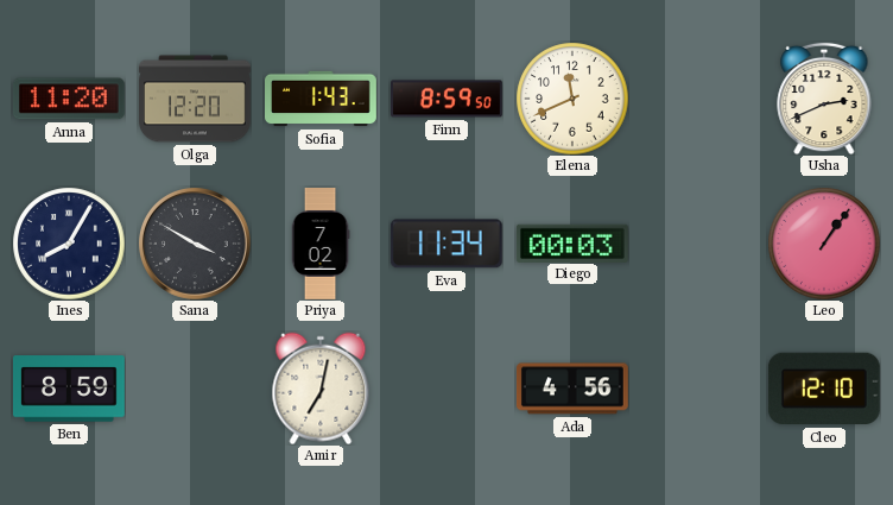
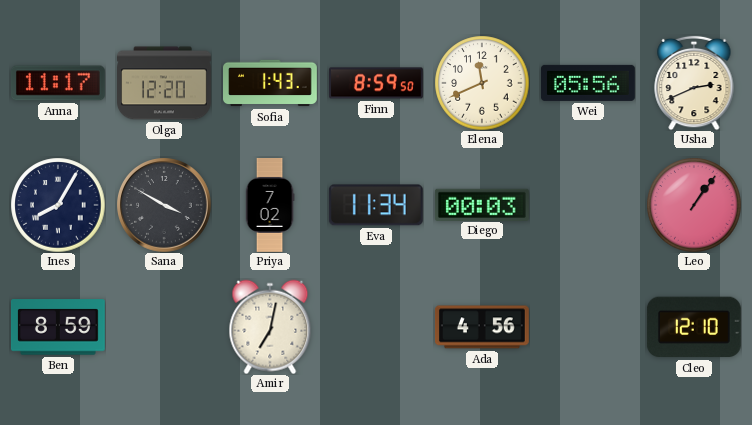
Anna: 11:20 -> 11:17 (58, 83)
Wei: none -> 05:56 (588, 83)
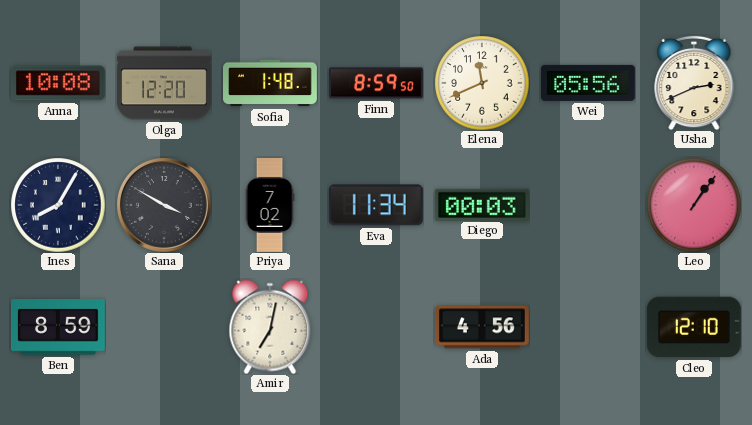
Anna: 11:17 -> 10:08 (58, 83)
Sofia: 1:43 -> 1:48 (271, 83)
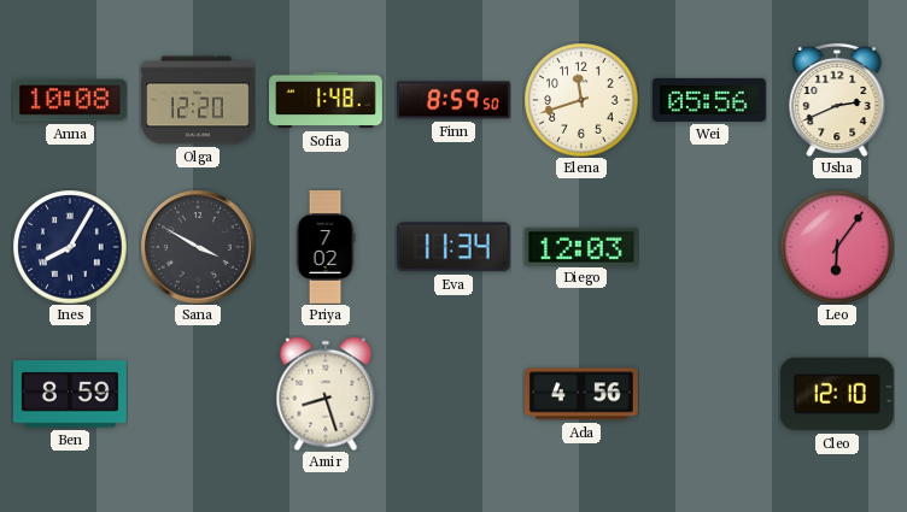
Elena: 11:41 -> 11:42 (581, 100)
Diego: 00:03 -> 12:03 (581, 246)
Leo: 1:06 -> 6:06 (837, 247)
Amir: 7:02 -> 8:27 (326, 394)
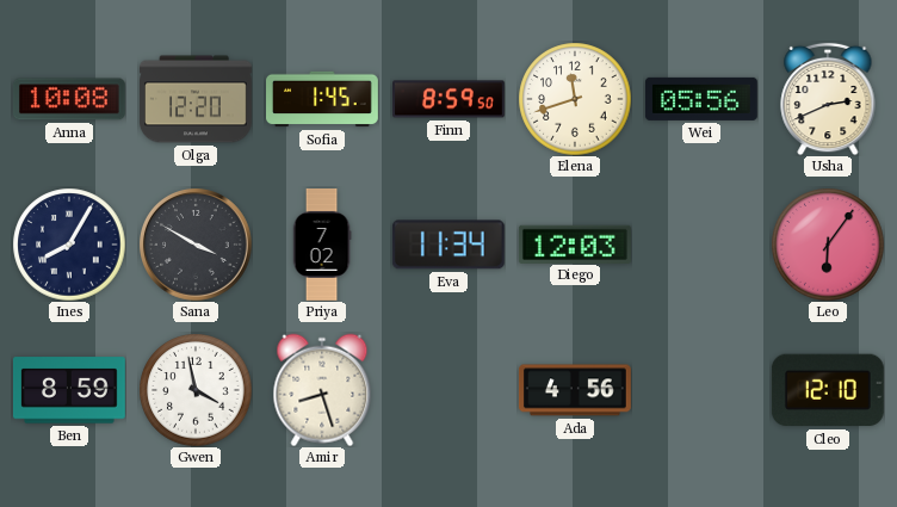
Sofia: 1:48 -> 1:45 (323, 99)
Gwen: none -> 3:58 (196, 390)
